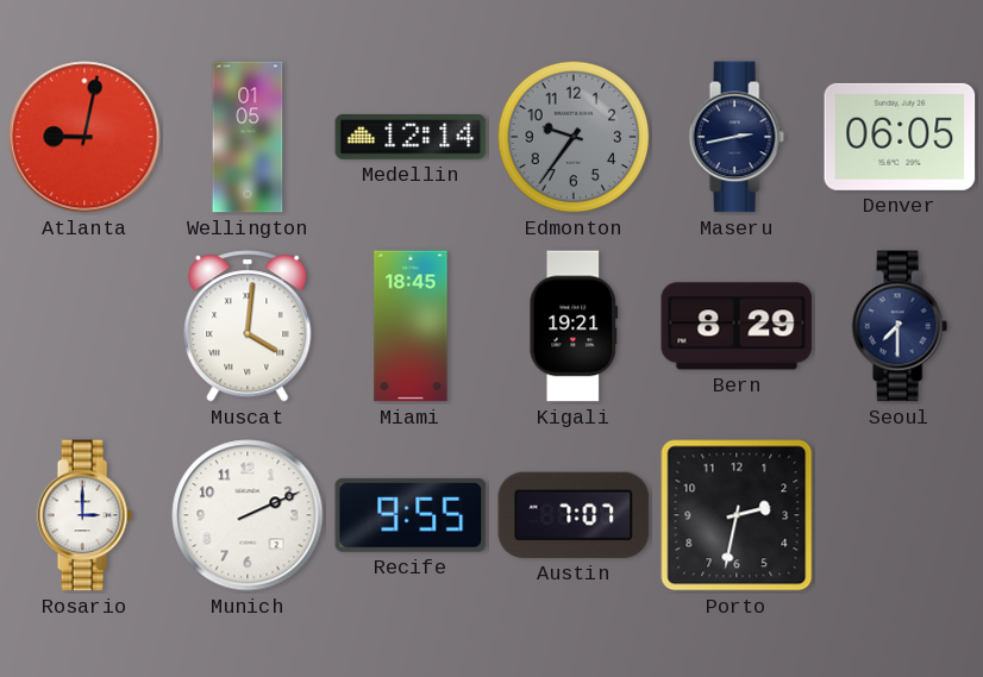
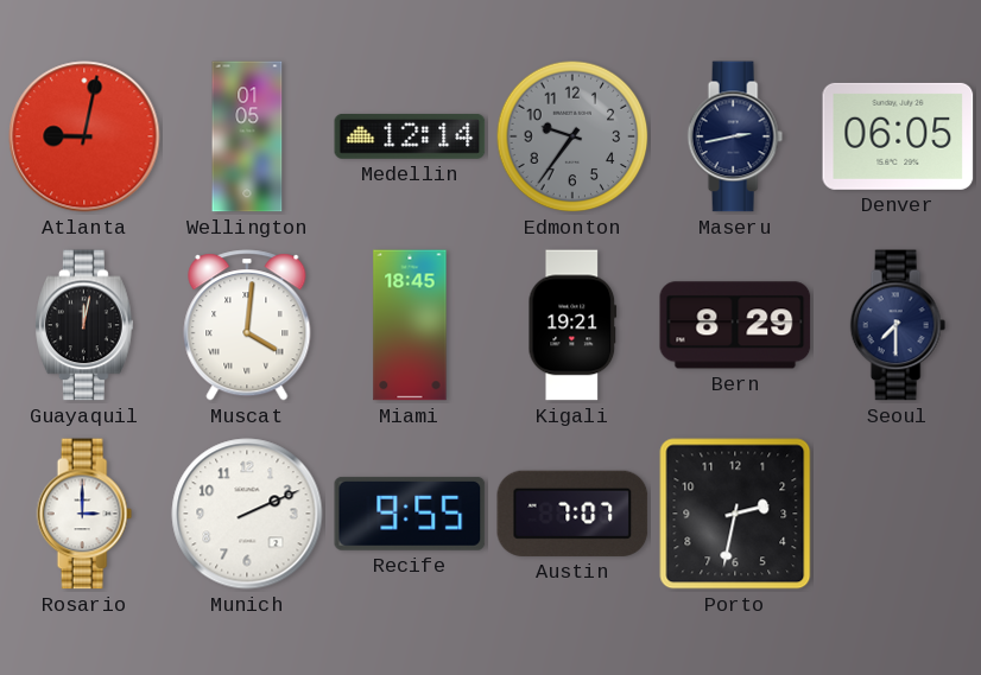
Guayaquil: none -> 12:02 (86, 325)
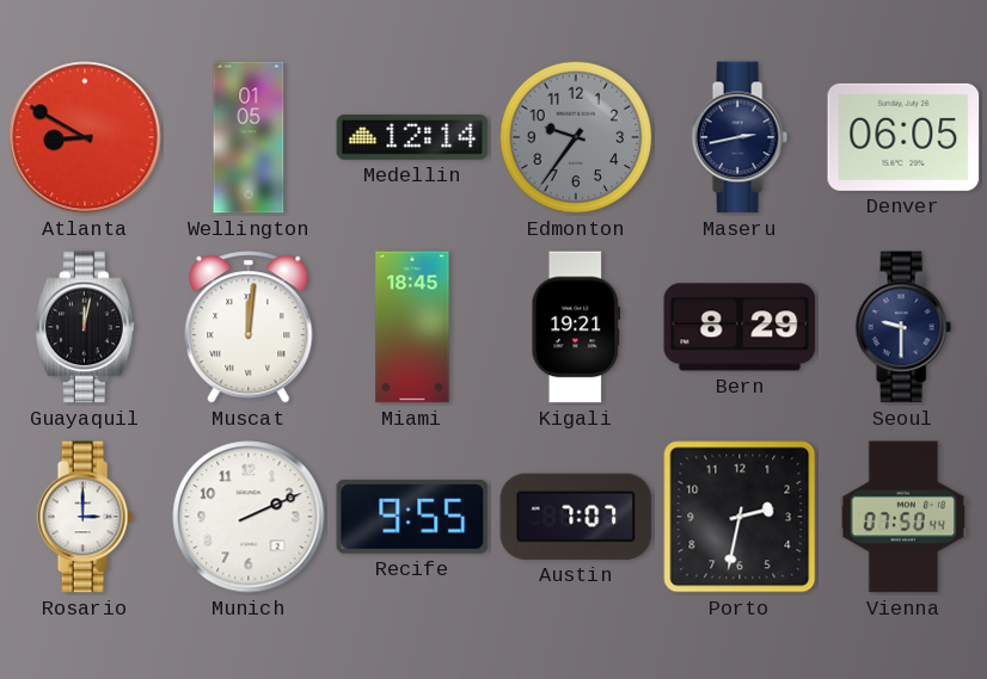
Atlanta: 9:02 -> 8:50 (85, 137)
Muscat: 4:01 -> 12:01 (249, 327)
Seoul: 7:30 -> 9:30 (903, 327)
Vienna: none -> 07:50 (903, 517)
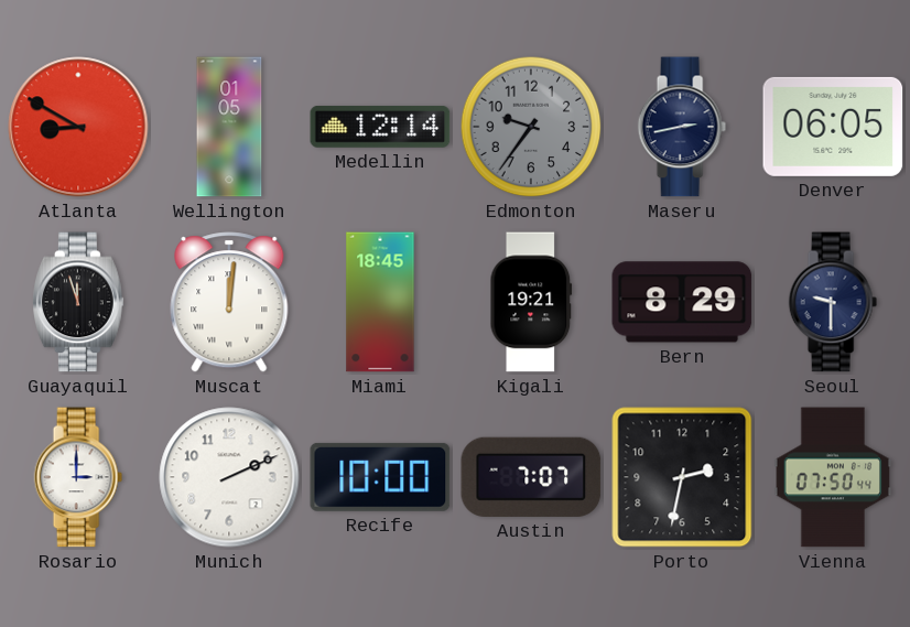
Guayaquil: 12:02 -> 11:57 (79, 302)
Recife: 9:55 -> 10:00 (380, 477)
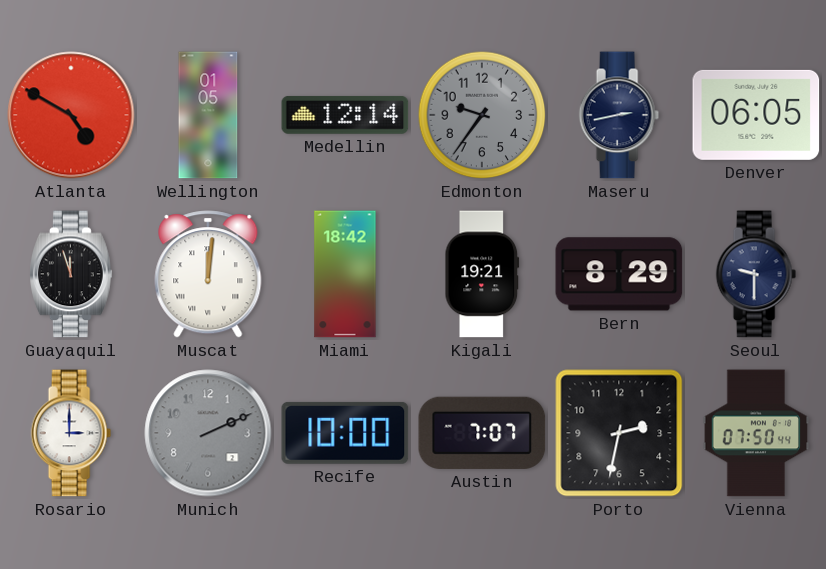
Atlanta: 8:50 -> 4:50 (71, 115)
Miami: 18:45 -> 18:42 (345, 274)
Munich dial: white -> grey (208, 433)
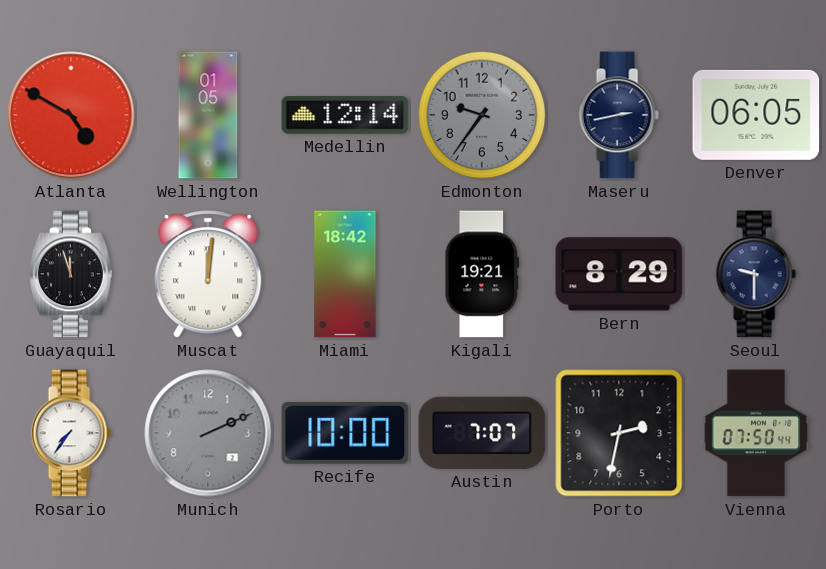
Rosario: 3:00 -> 7:36 (71, 433)
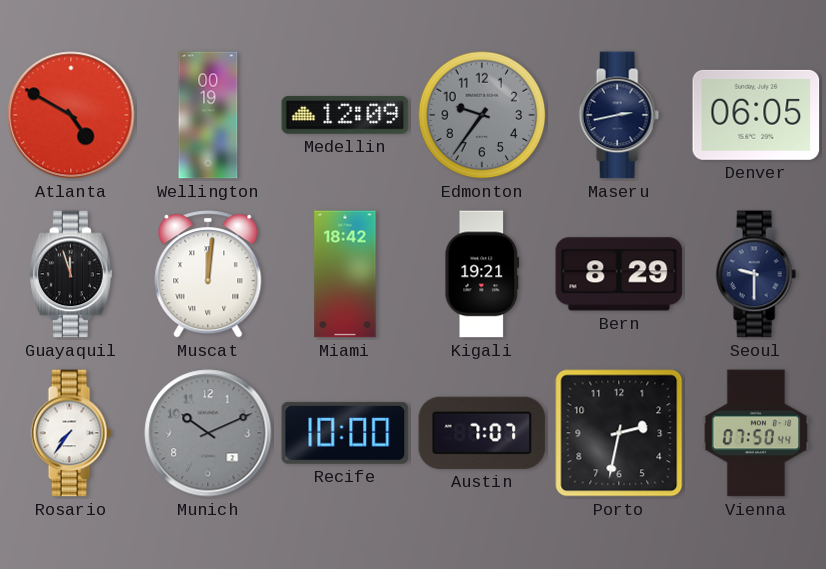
Wellington: 01:05 -> 00:19 (208, 115)
Medellin: 12:14 -> 12:09 (345, 115)
Munich: 2:11 -> 10:11 (208, 433)
